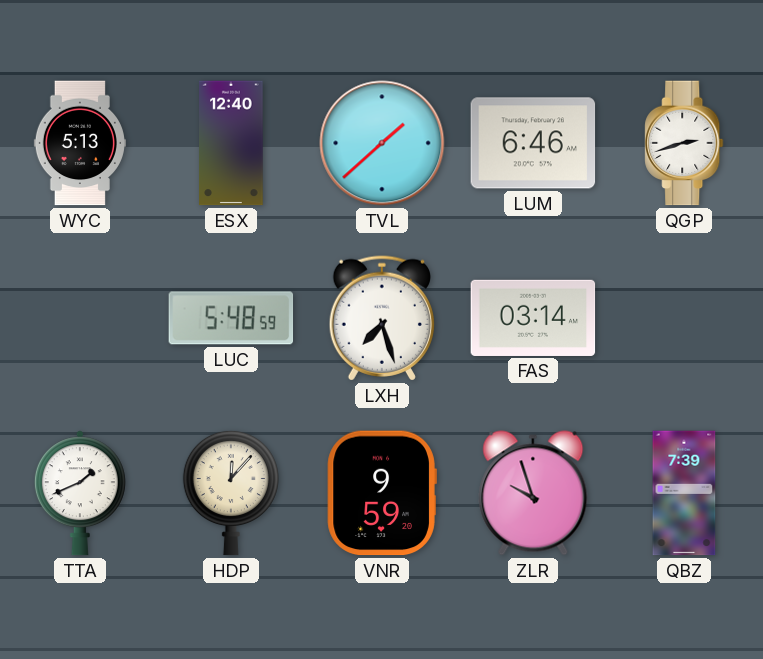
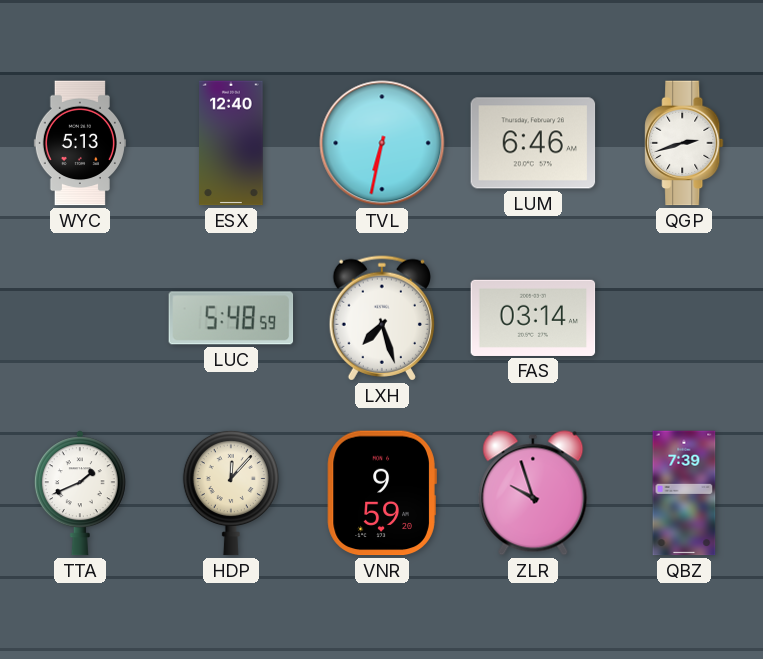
TVL: 1:38 -> 6:32 (382, 143)
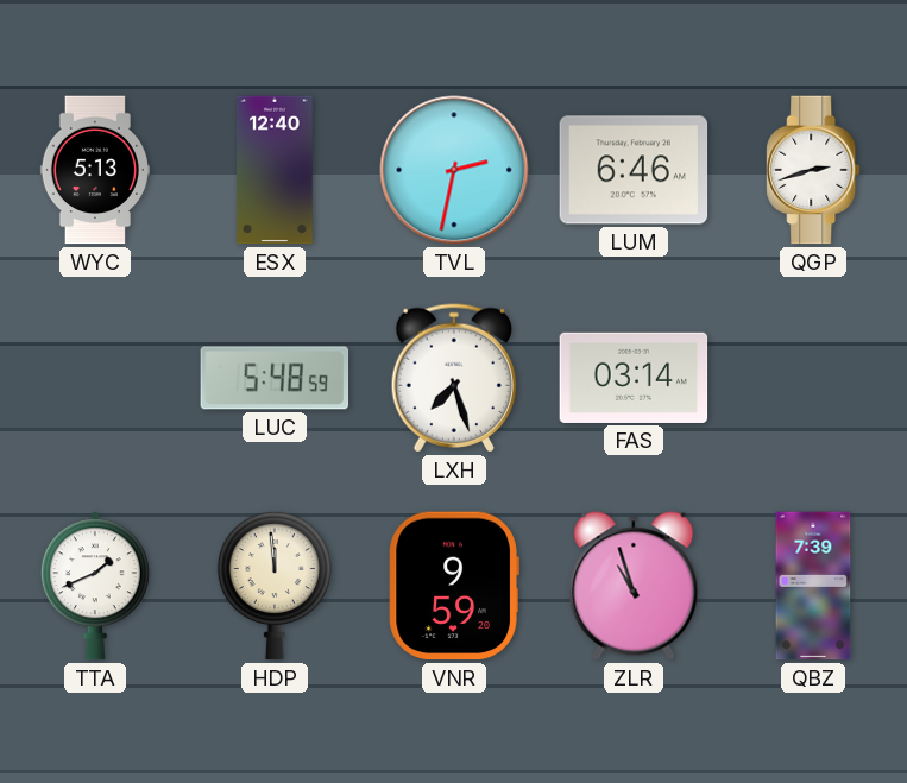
TVL: 6:32 -> 2:32 (454, 170)
HDP: 12:07 -> 11:59 (275, 586)
ZLR: 9:57 -> 10:57 (634, 586)
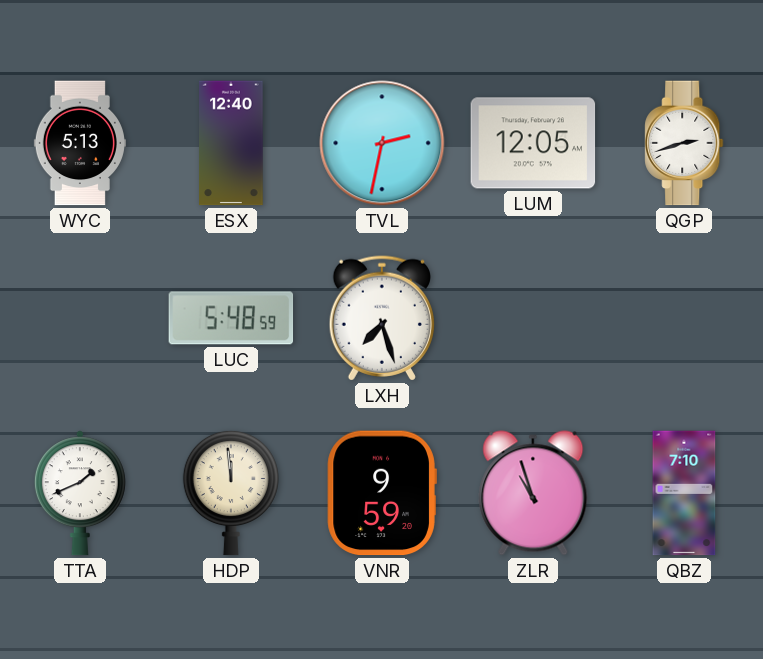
LUM: 6:46 -> 12:05 (533, 143)
FAS: 03:14 -> none (634, 378)
QBZ: 7:39 -> 7:10 (684, 493)
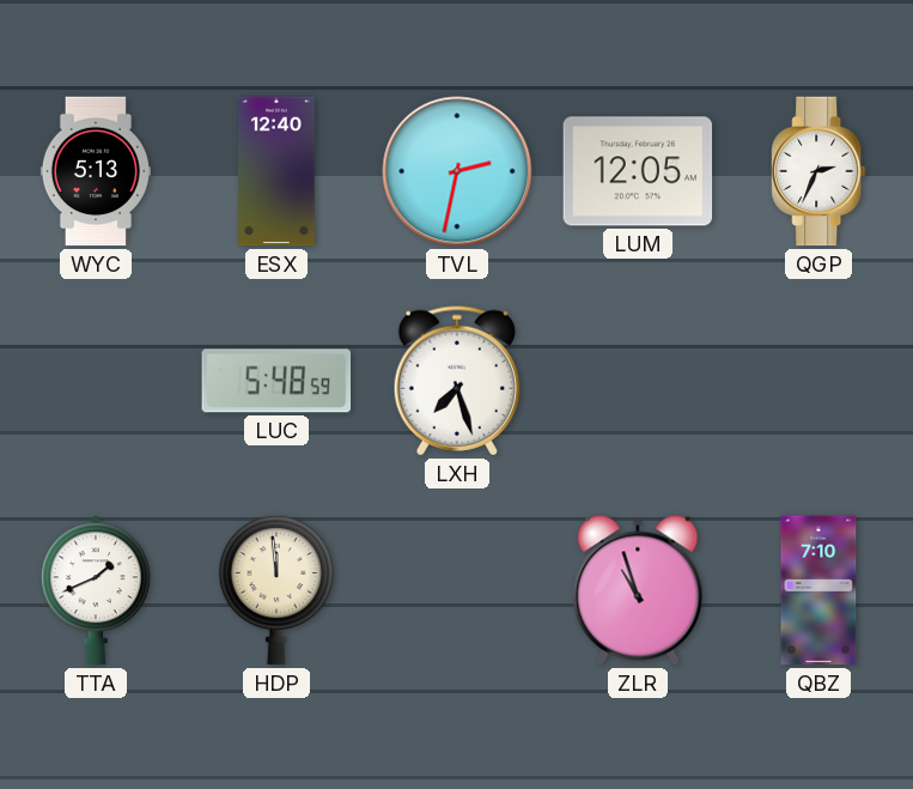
QGP: 2:42 -> 2:34 (818, 171)
VNR: 9:59 -> none (382, 493)
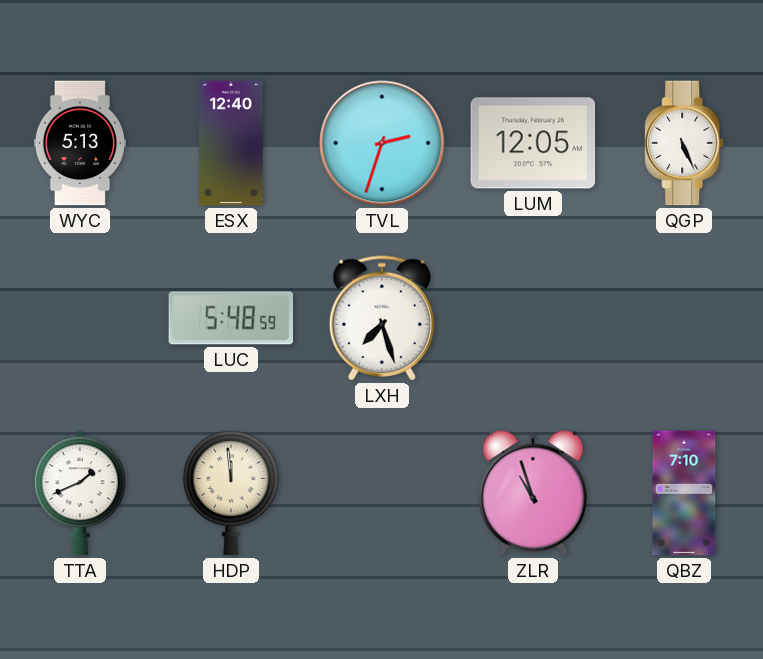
TVL: 2:32 -> 2:33 (382, 143)
QGP: 2:34 -> 5:26 (684, 143)
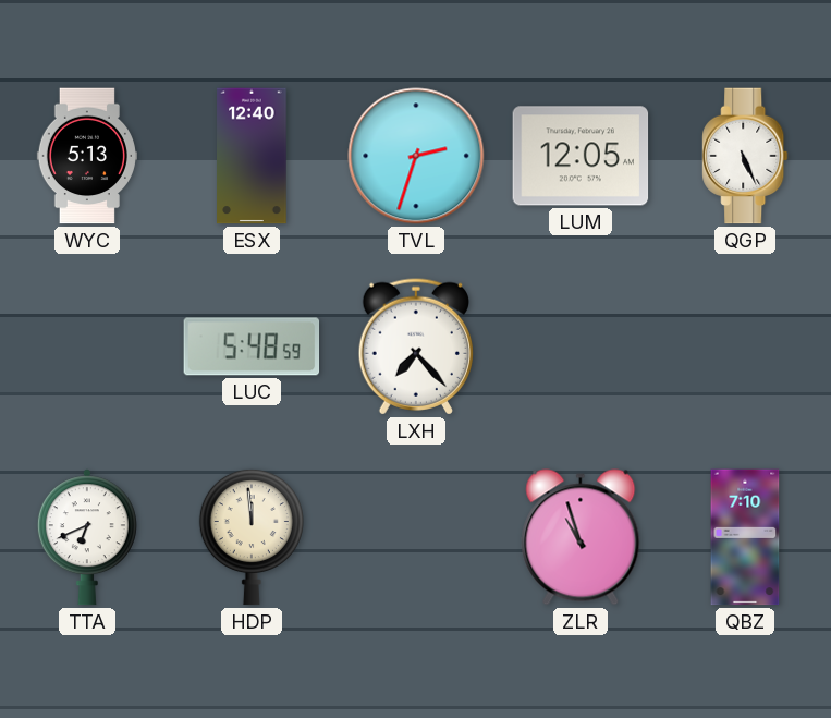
LXH: 7:27 -> 7:23 (415, 346)
TTA: 1:41 -> 6:41 (87, 537)
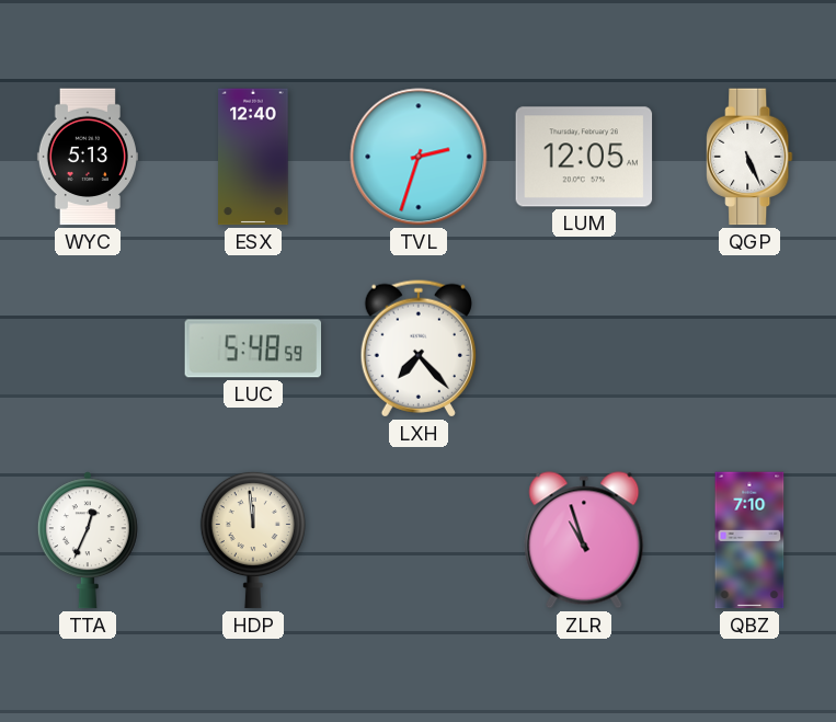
TTA: 6:41 -> 12:34 (88, 540)
